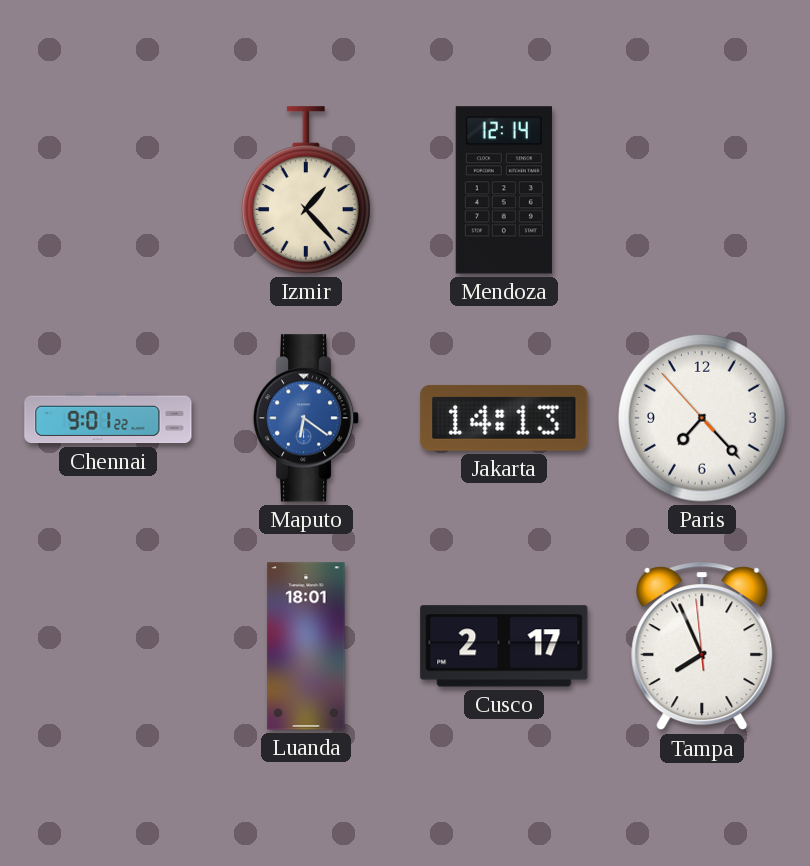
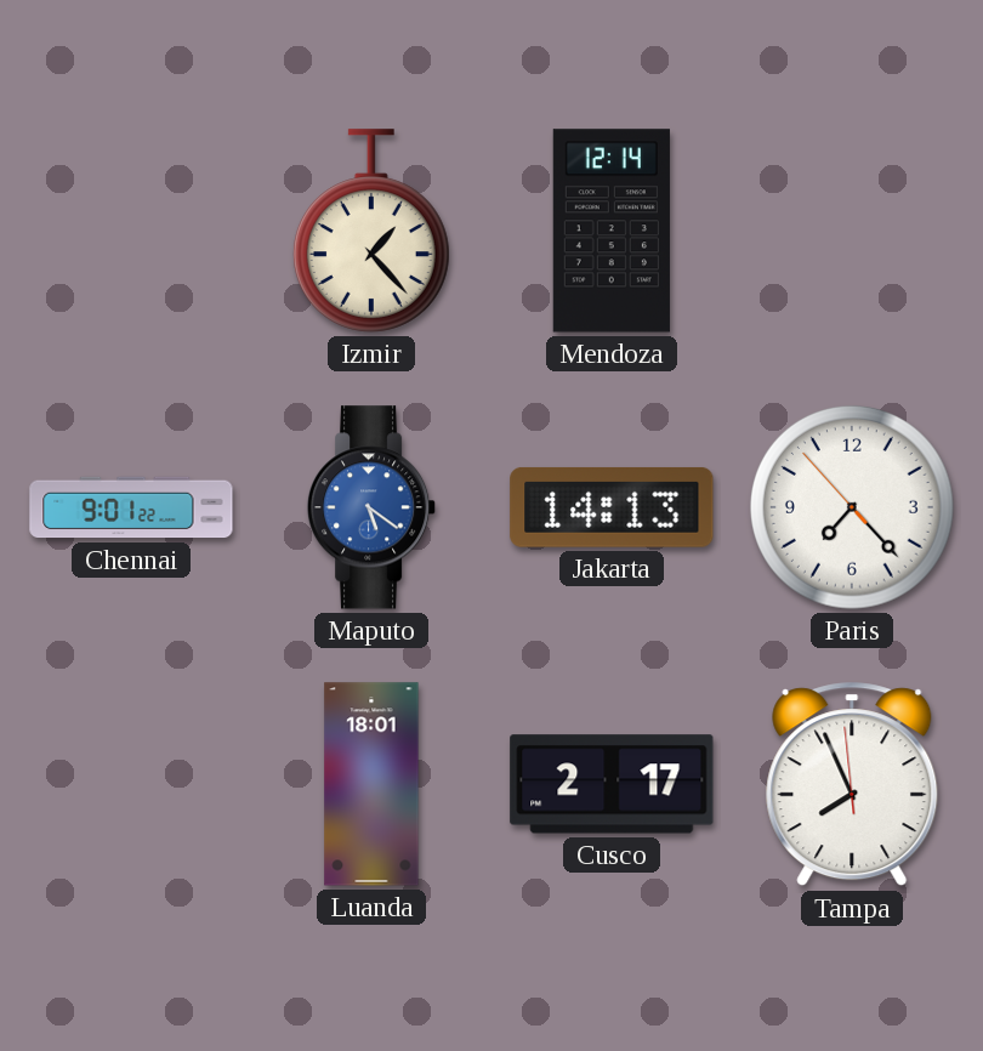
Maputo: 6:21 -> 5:21 (371, 507)
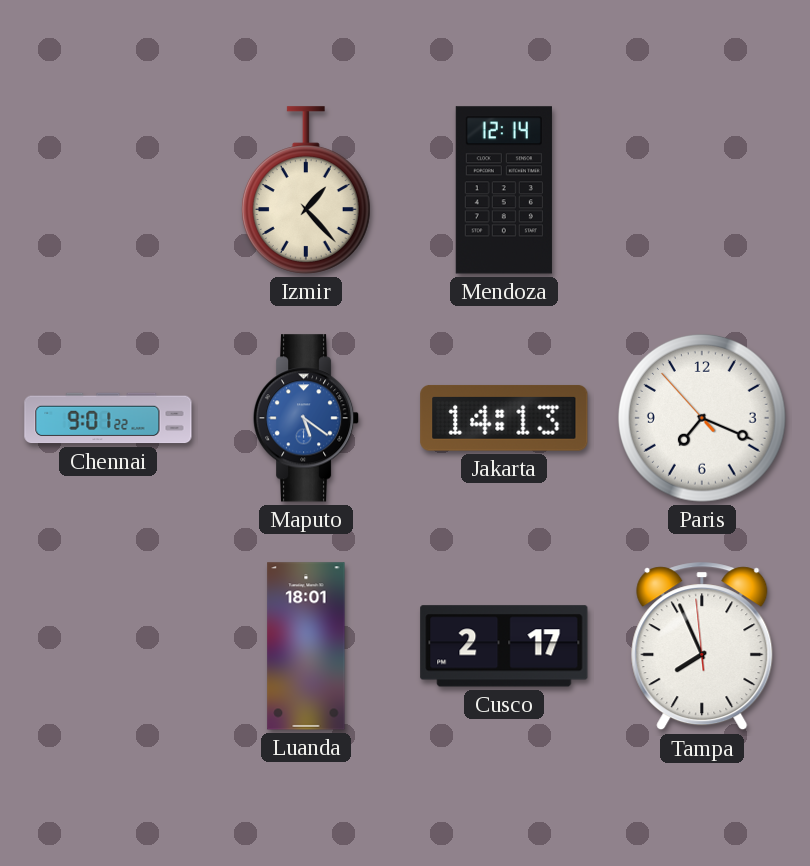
Paris: 7:22 -> 7:18 (702, 418)
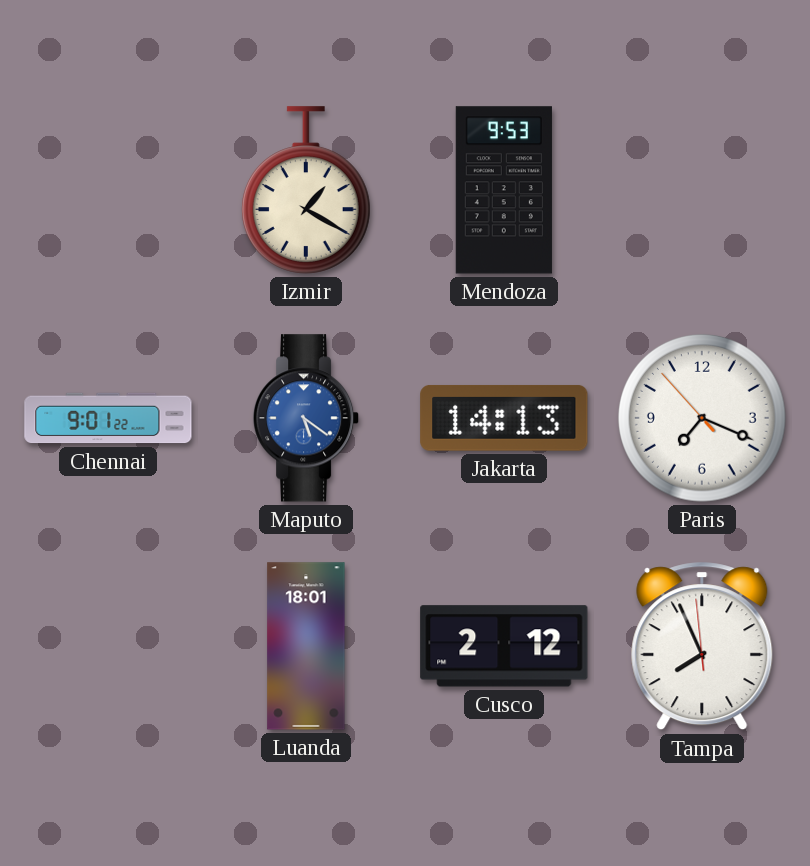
Izmir: 1:23 -> 1:20 (306, 190)
Mendoza: 12:14 -> 9:53 (504, 190)
Cusco: 2:17 -> 2:12 (504, 646)
